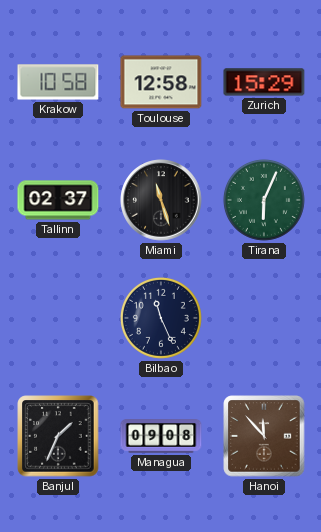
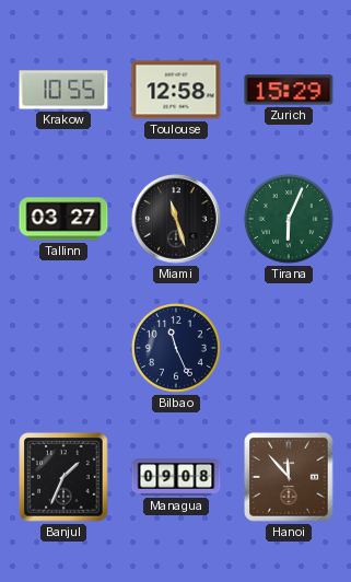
Krakow: 10:58 -> 10:55 (63, 90)
Tallinn: 02:37 -> 03:27 (63, 219)
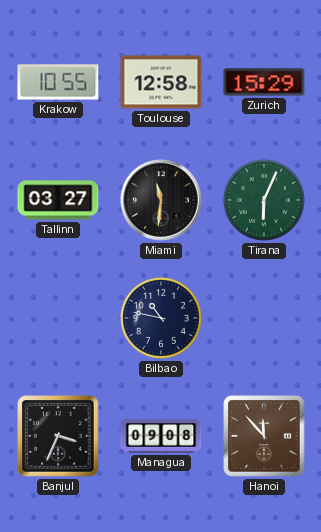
Miami: 11:27 -> 11:31 (161, 200)
Bilbao: 11:26 -> 10:47 (161, 318)
Banjul: 1:34 -> 3:34 (58, 436)
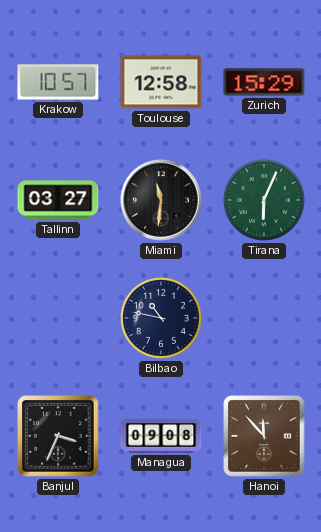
Krakow: 10:55 -> 10:57 (58, 82)
